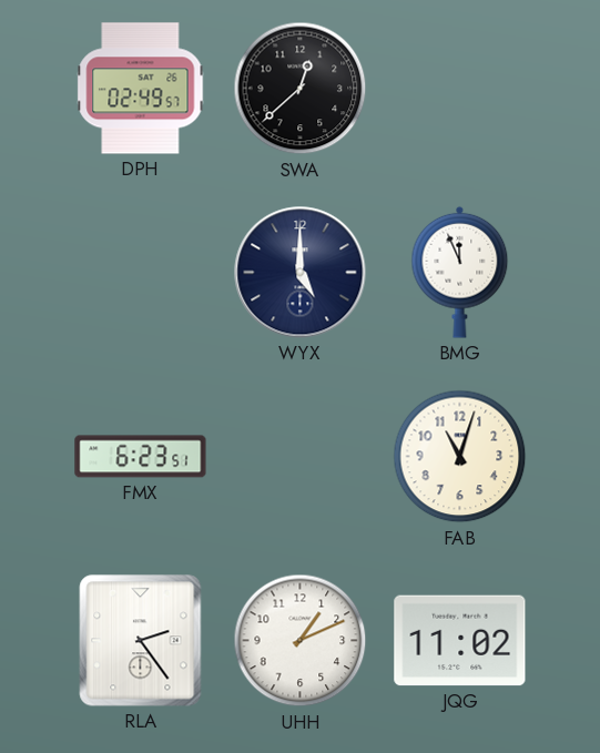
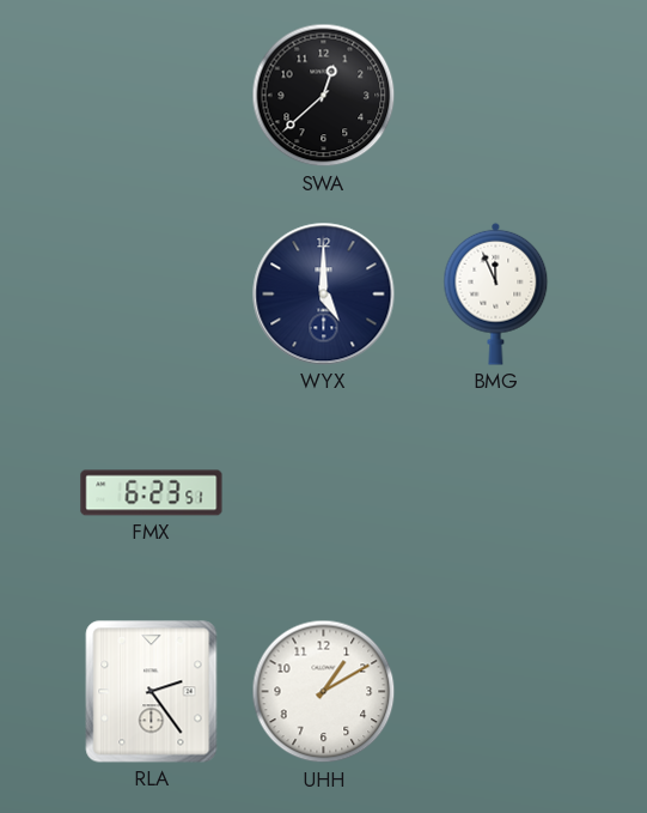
DPH: 02:49 -> none (141, 89)
FAB: 11:03 -> none (460, 457)
UHH: 1:11 -> 1:10 (324, 692)
JQG: 11:02 -> none (460, 641)
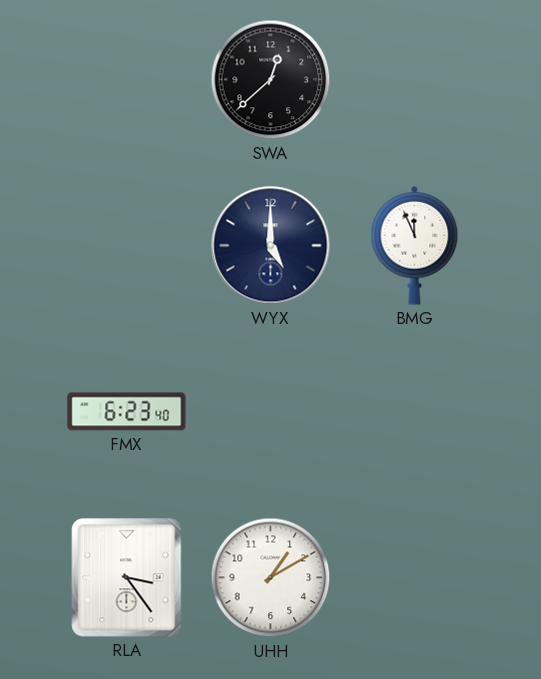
FMX: 6:23:51 -> 6:23:40 (127, 412)
RLA: 2:24 -> 3:24 (127, 578)
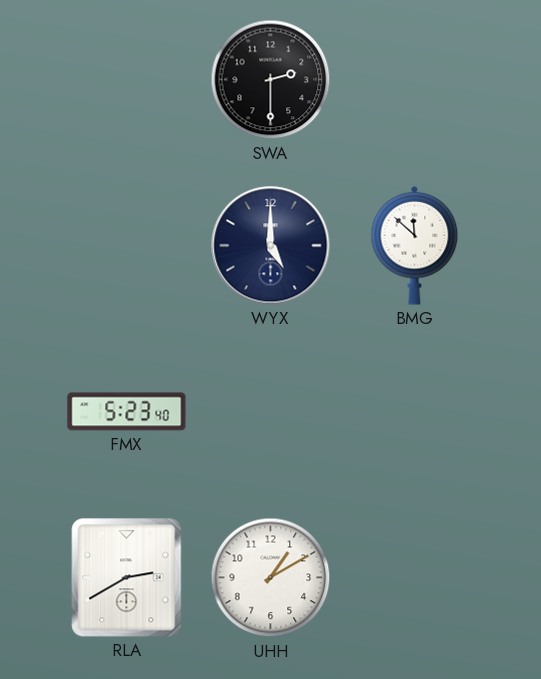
SWA: 12:38 -> 2:30 (271, 80)
BMG: 11:56 -> 11:52 (415, 245)
FMX: 6:23 -> 5:23 (127, 412)
RLA: 3:24 -> 2:40 (127, 578)
